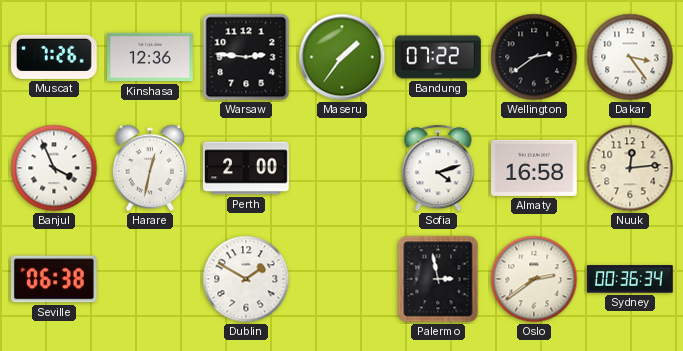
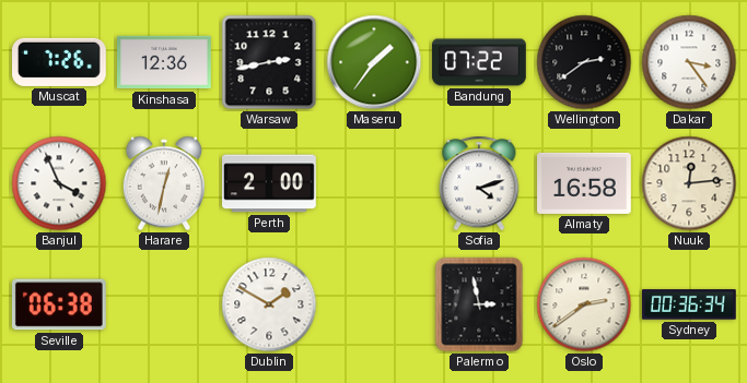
Warsaw: 2:46 -> 2:43 (269, 62)
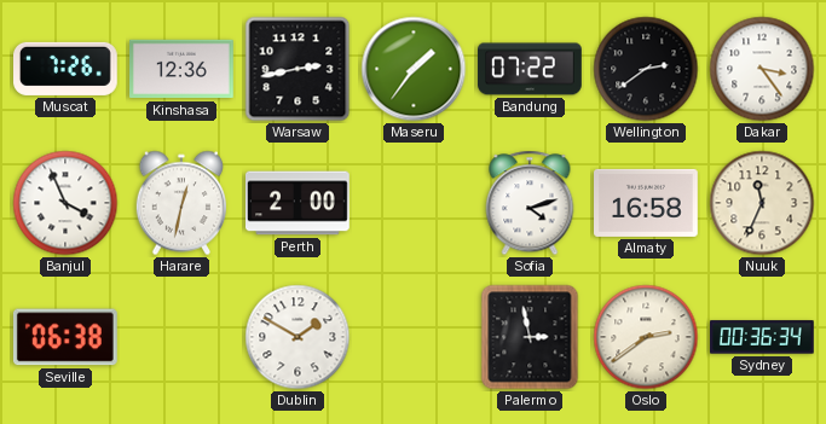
Nuuk: 12:14 -> 11:34 (762, 203)
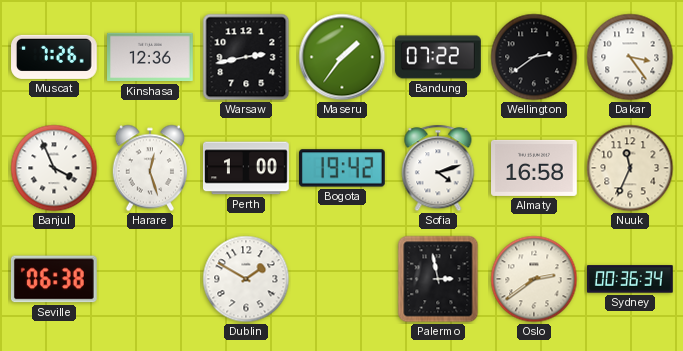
Harare: 12:32 -> 12:27 (149, 168)
Perth: 2:00 -> 1:00 (247, 168)
Bogota: none -> 19:42 (343, 168)
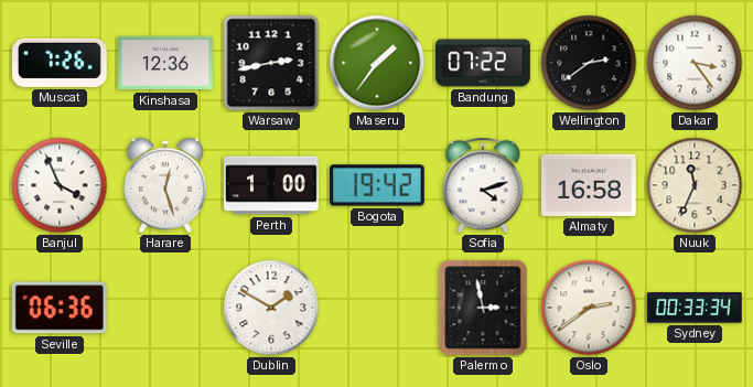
Seville: 06:38 -> 06:36 (60, 308)
Sydney: 00:36 -> 00:33 (696, 308)
